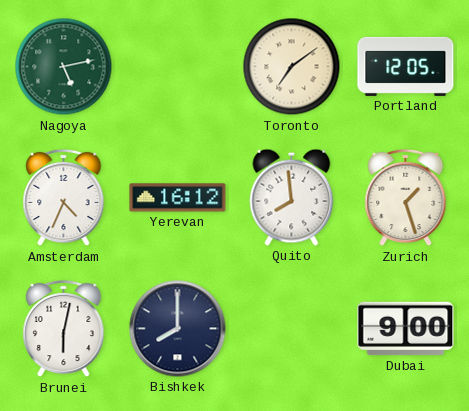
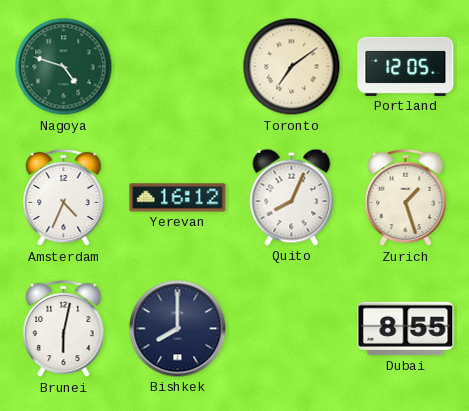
Nagoya: 5:13 -> 4:48 (64, 67)
Quito: 7:59 -> 8:04 (292, 197)
Dubai: 9:00 -> 8:55 (406, 329)
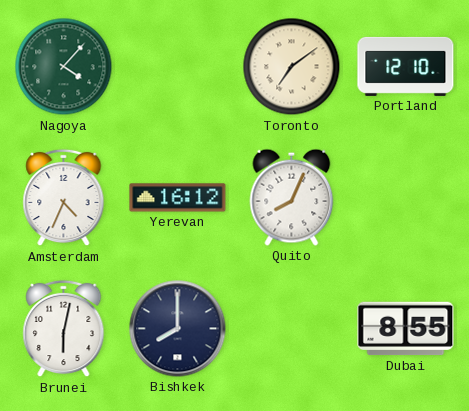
Nagoya: 4:48 -> 4:07 (64, 67)
Portland: 12:05 -> 12:10 (406, 66)
Zurich: 1:27 -> none (406, 198)
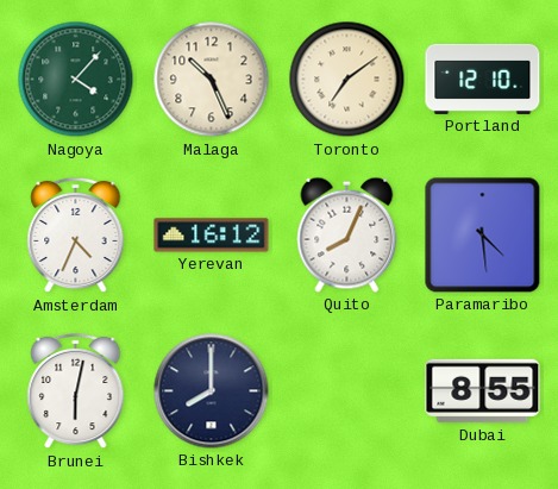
Malaga: none -> 10:26 (212, 80)
Paramaribo: none -> 4:29 (483, 236)
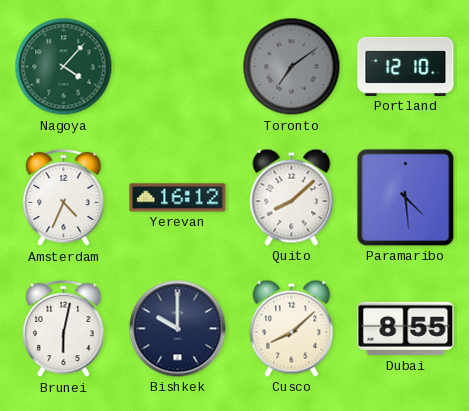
Malaga: 10:26 -> none (212, 80)
Toronto dial: cream -> grey (292, 67)
Quito: 8:04 -> 8:08 (292, 197)
Bishkek: 8:00 -> 10:00 (178, 329)
Cusco: none -> 8:08 (292, 328)
